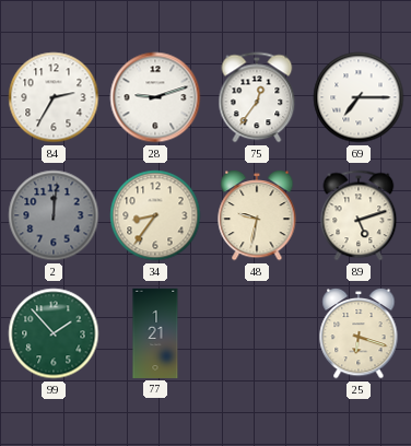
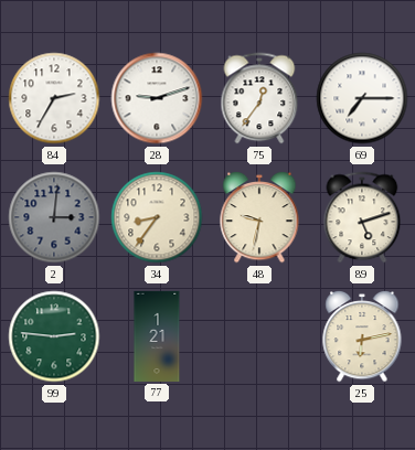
2: 12:01 -> 3:01 (54, 217)
99: 1:53 -> 2:46 (54, 336)
25: 6:18 -> 6:13 (362, 336)
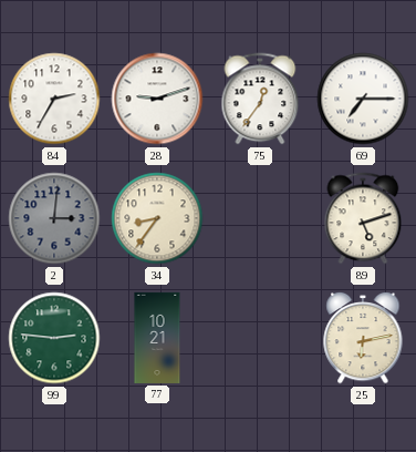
48: 9:32 -> none (259, 217)
77: 1:21 -> 10:21 (157, 338)
